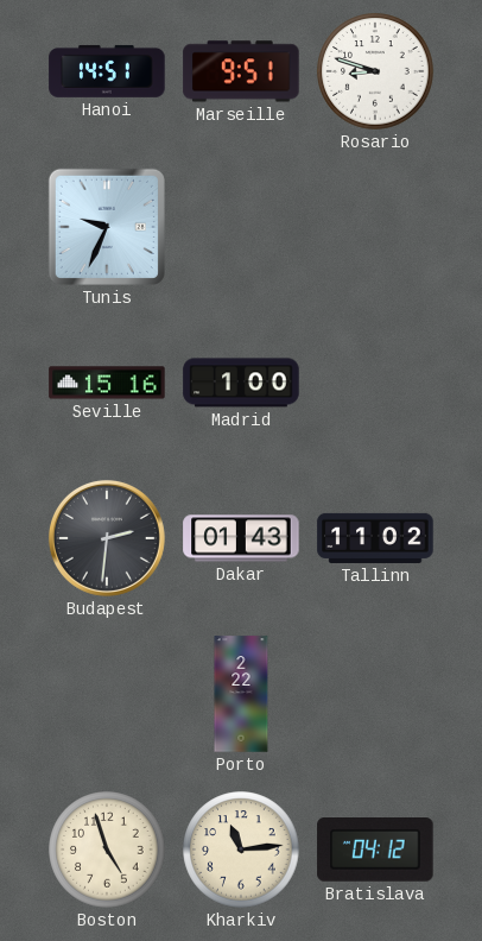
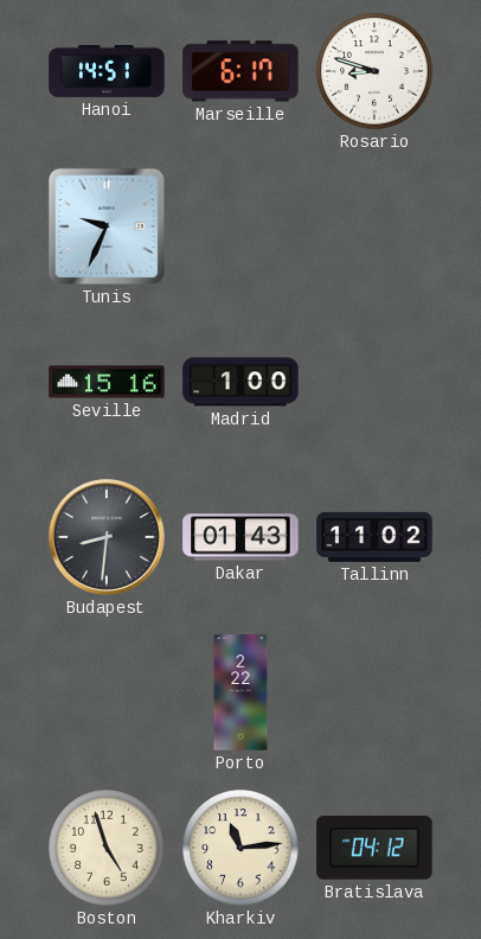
Marseille: 9:51 -> 6:17 (240, 71)
Budapest: 2:31 -> 8:31 (107, 537)
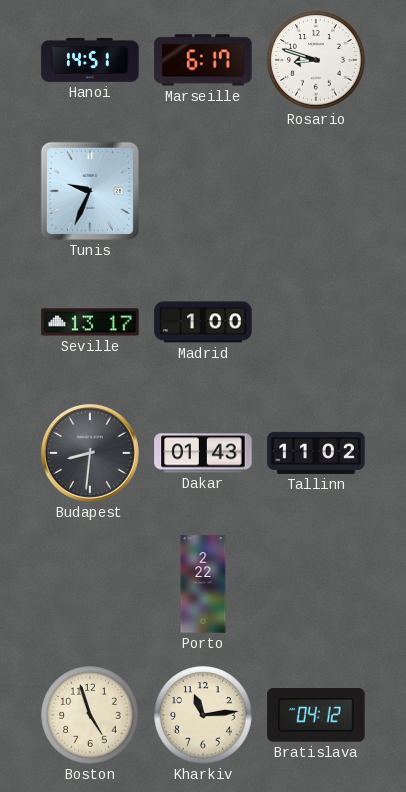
Seville: 15:16 -> 13:17 (90, 322)
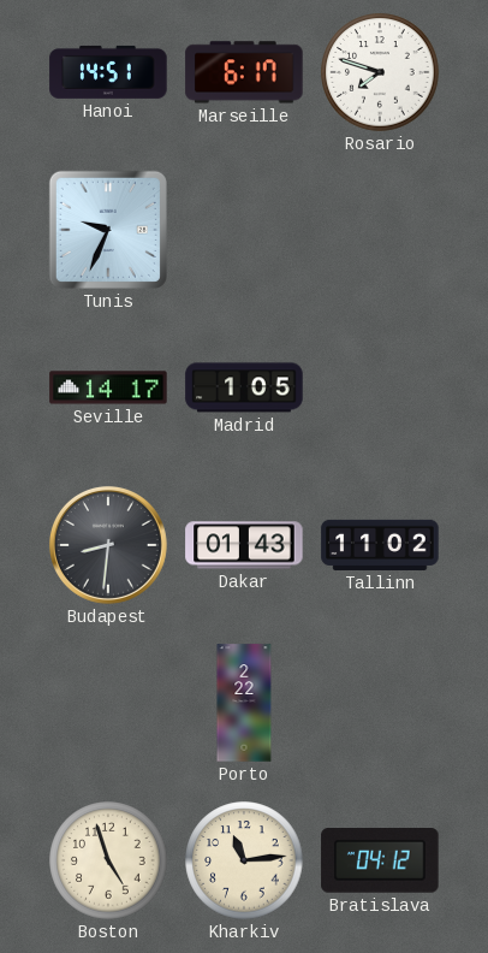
Rosario: 8:48 -> 7:48 (380, 72)
Seville: 13:17 -> 14:17 (108, 387)
Madrid: 1:00 -> 1:05 (244, 387)
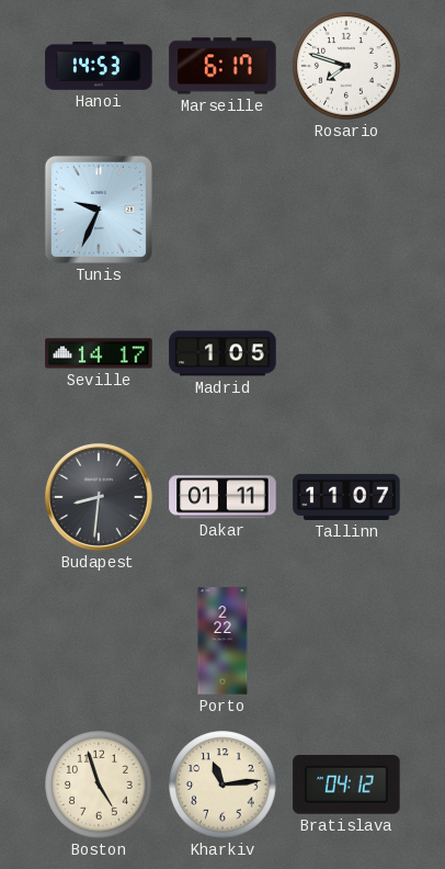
Hanoi: 14:51 -> 14:53 (99, 66)
Dakar: 01:43 -> 01:11 (222, 497)
Tallinn: 11:02 -> 11:07 (346, 497)
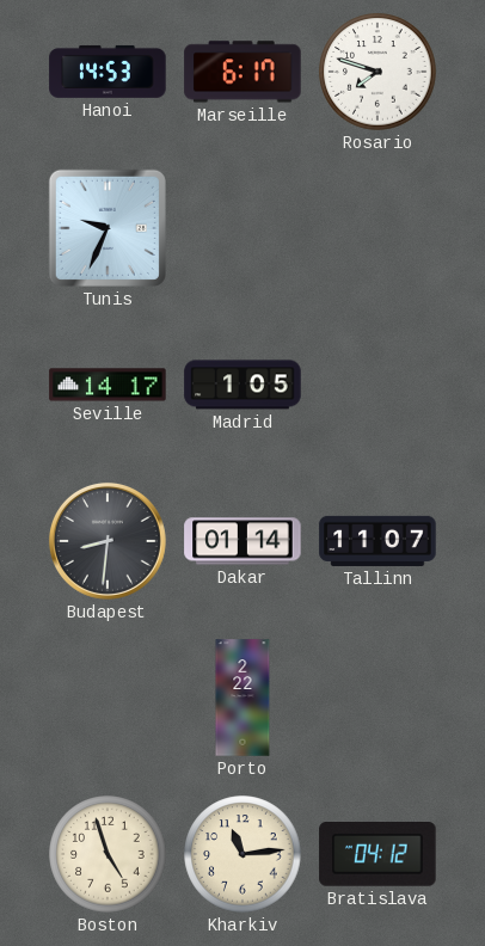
Dakar: 01:11 -> 01:14 (242, 541)
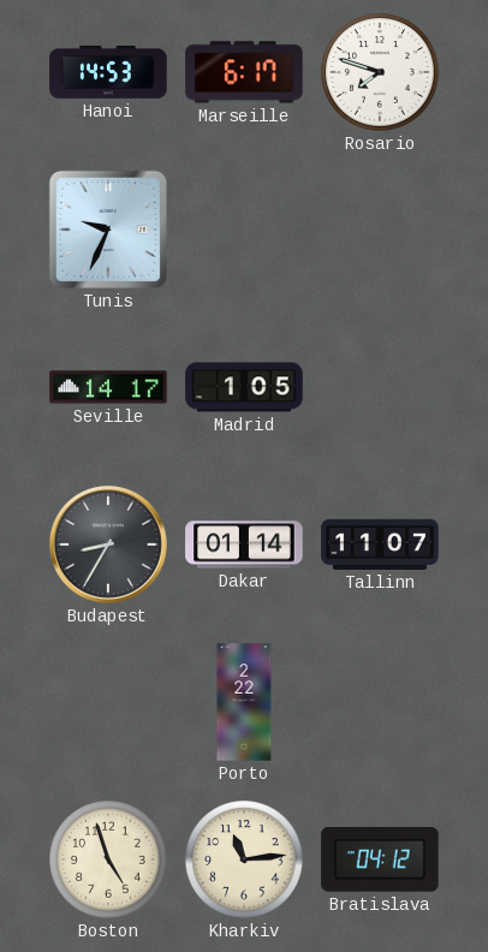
Budapest: 8:31 -> 8:35 (108, 545)
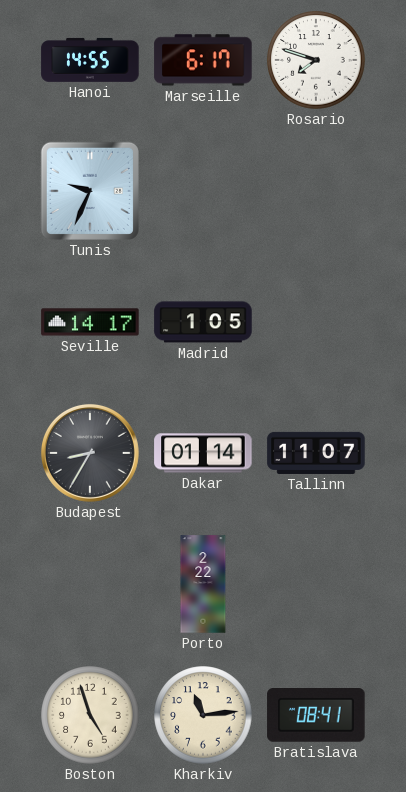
Hanoi: 14:53 -> 14:55 (90, 60)
Bratislava: 04:12 -> 08:41 (316, 716)
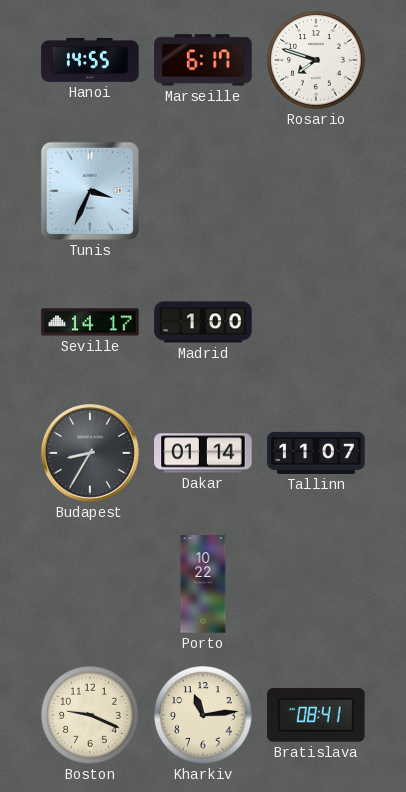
Tunis: 9:34 -> 3:34 (90, 191)
Madrid: 1:05 -> 1:00 (203, 322)
Porto: 2:22 -> 10:22 (203, 584)
Boston: 4:57 -> 9:19 (90, 715)
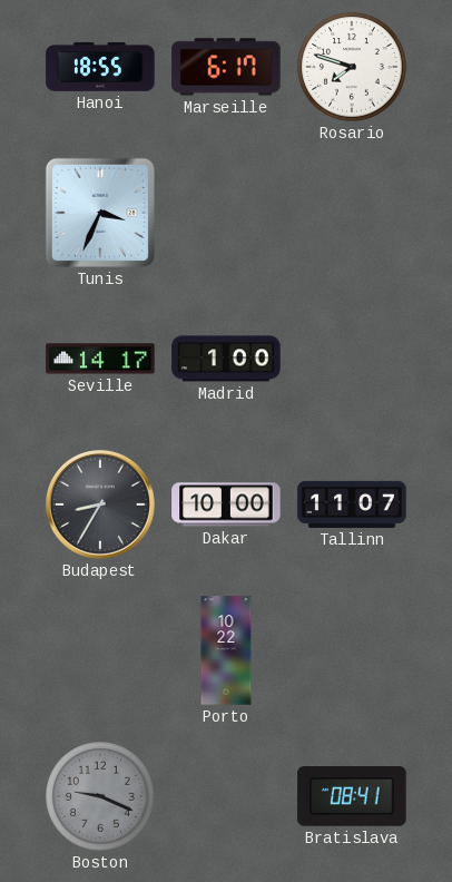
Hanoi: 14:55 -> 18:55 (100, 67)
Dakar: 01:14 -> 10:00 (226, 504)
Boston dial: cream -> grey (100, 796)
Kharkiv: 11:14 -> none (203, 715)
